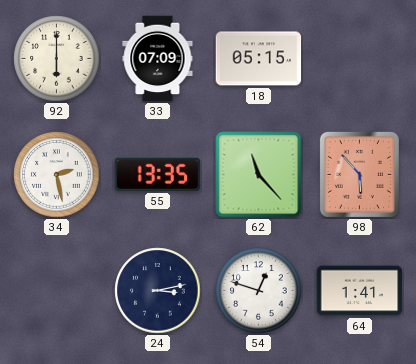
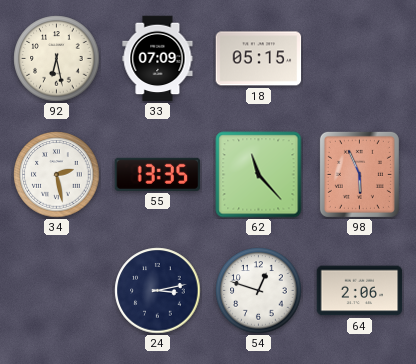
92: 6:00 -> 6:28 (57, 59)
98: 5:53 -> 5:56 (359, 174)
64: 1:41 -> 2:06 (360, 291)
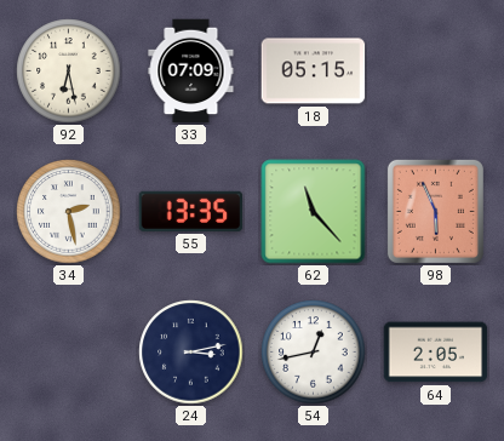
54: 12:48 -> 12:43 (314, 353)
64: 2:06 -> 2:05 (436, 353)
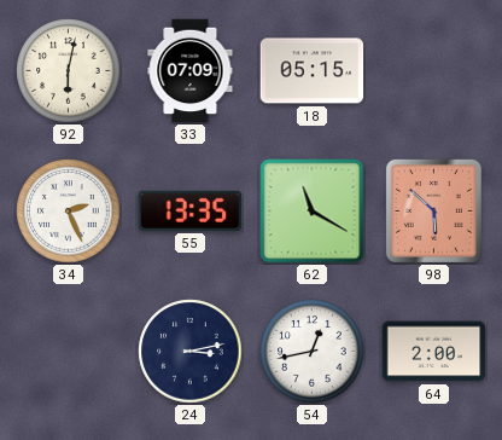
92: 6:28 -> 6:02 (69, 71)
34: 2:28 -> 2:26 (69, 212)
62: 11:23 -> 11:20 (313, 212)
98: 5:56 -> 5:52 (433, 210)
64: 2:05 -> 2:00 (434, 352)
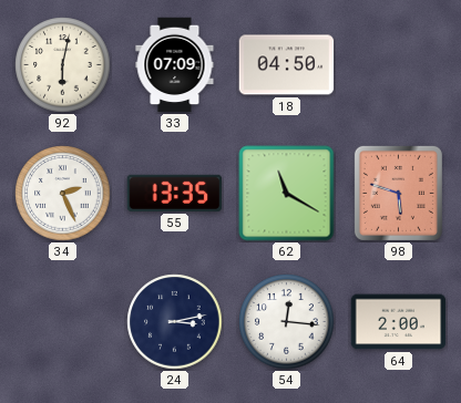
18: 05:15 -> 04:50 (287, 65)
98: 5:52 -> 5:48 (398, 193)
54: 12:43 -> 12:16 (287, 322)
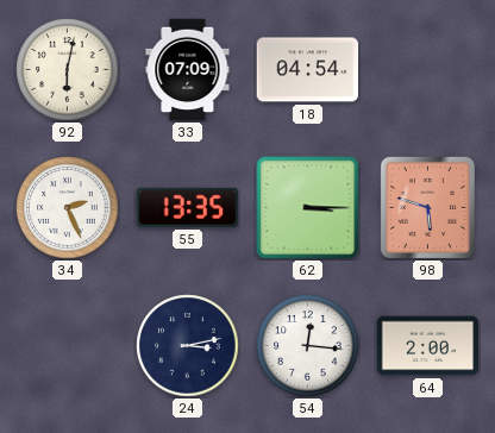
18: 04:50 -> 04:54 (308, 70)
62: 11:20 -> 3:15 (308, 208)
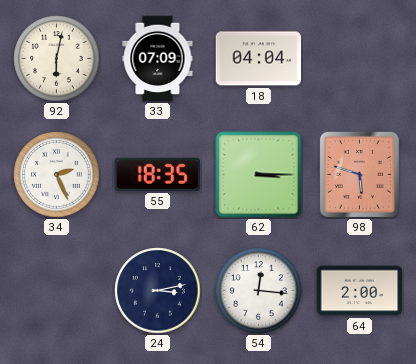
18: 04:54 -> 04:04 (259, 59)
55: 13:35 -> 18:35 (158, 174)
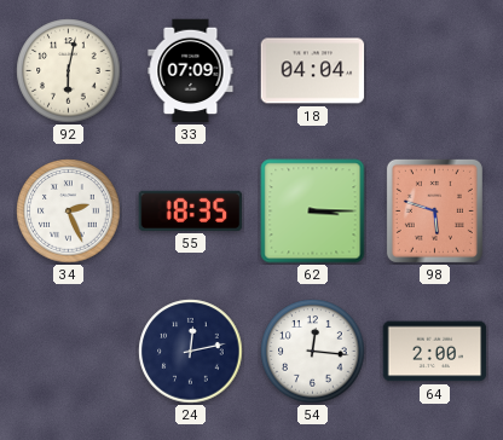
24: 3:13 -> 12:13 (191, 352)
